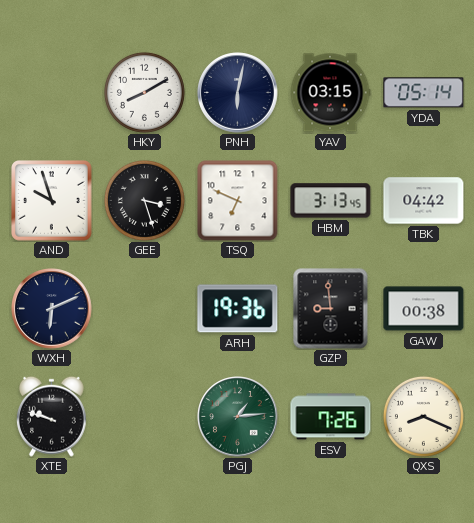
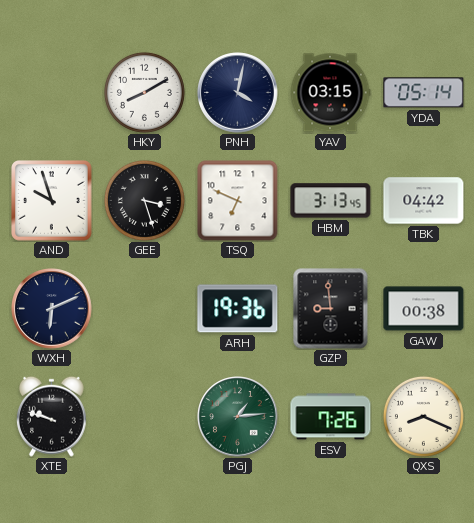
PNH: 6:02 -> 4:02 (238, 93)
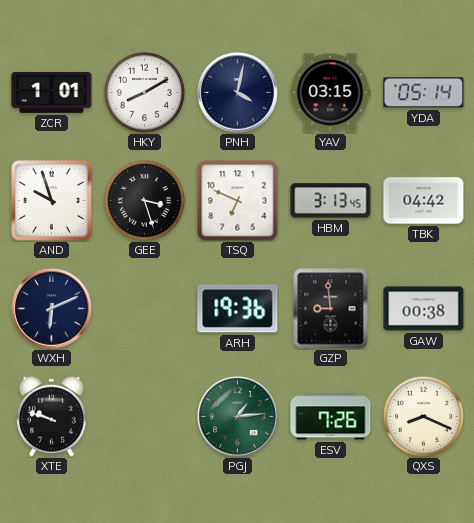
ZCR: none -> 1:01 (52, 93)
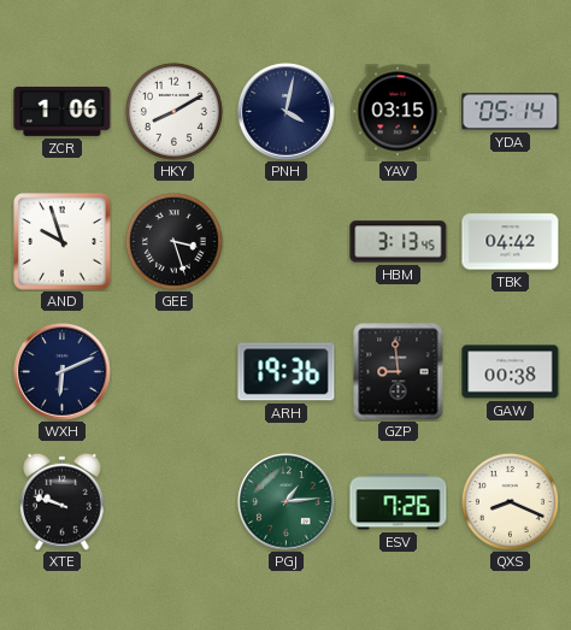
ZCR: 1:01 -> 1:06 (63, 112)
TSQ: 6:49 -> none (238, 201)
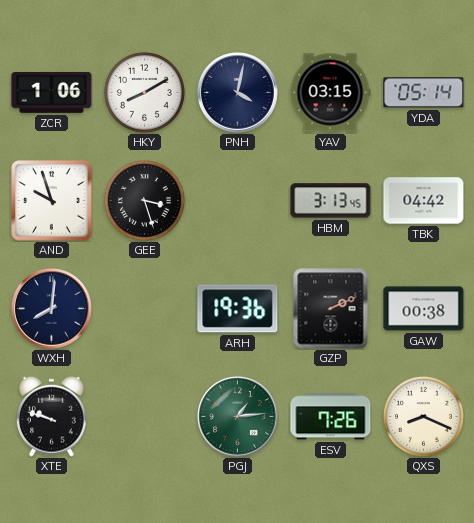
WXH: 6:11 -> 8:01 (52, 309)
GZP: 8:59 -> 2:11 (331, 309)
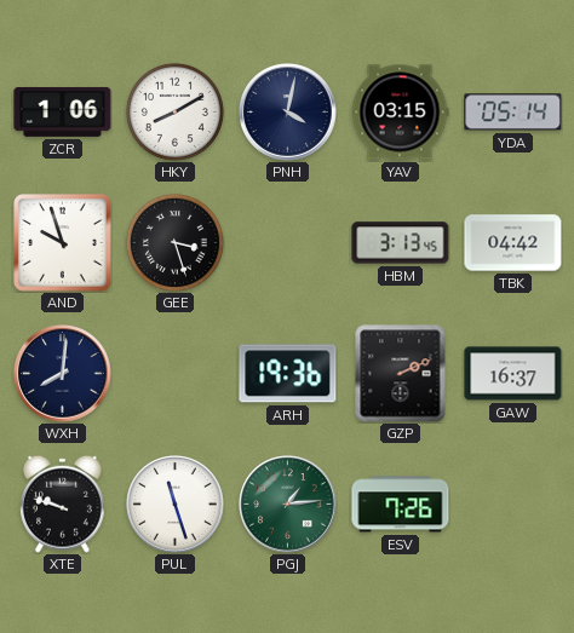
GAW: 00:38 -> 16:37 (513, 374)
PUL: none -> 11:27 (176, 505)
QXS: 8:19 -> none (423, 416)
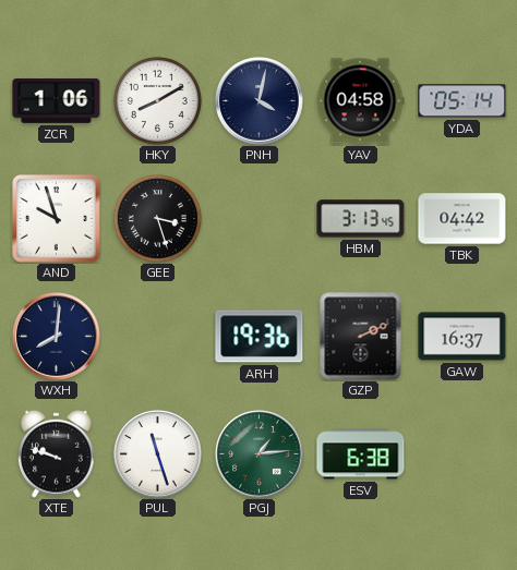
YAV: 03:15 -> 04:58 (360, 101)
ESV: 7:26 -> 6:38 (361, 454)
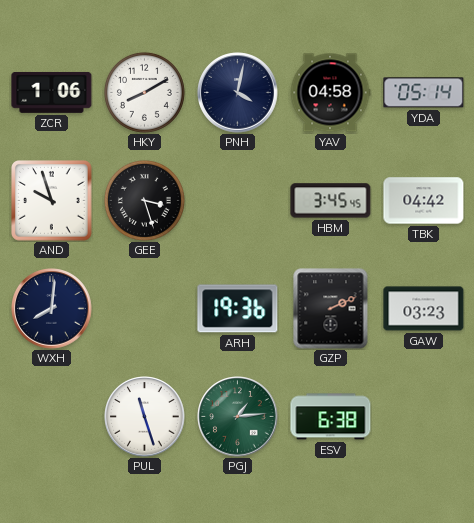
HBM: 3:13 -> 3:45 (331, 201)
GAW: 16:37 -> 03:23 (424, 309)
XTE: 9:48 -> none (57, 453)
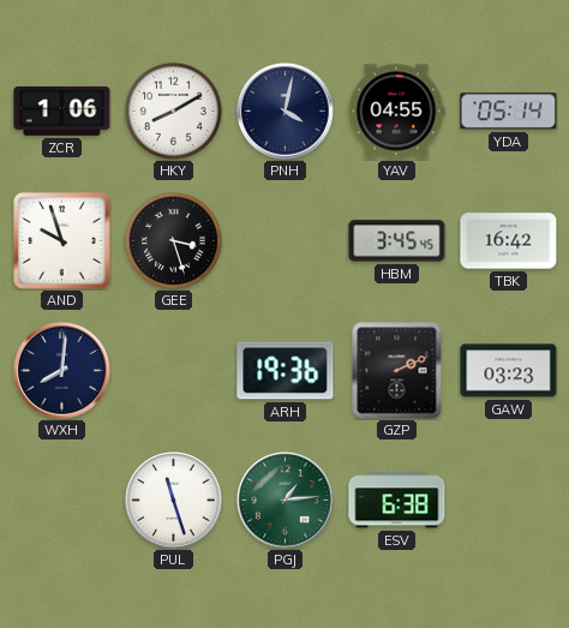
YAV: 04:58 -> 04:55 (396, 112)
TBK: 04:42 -> 16:42 (509, 241)
